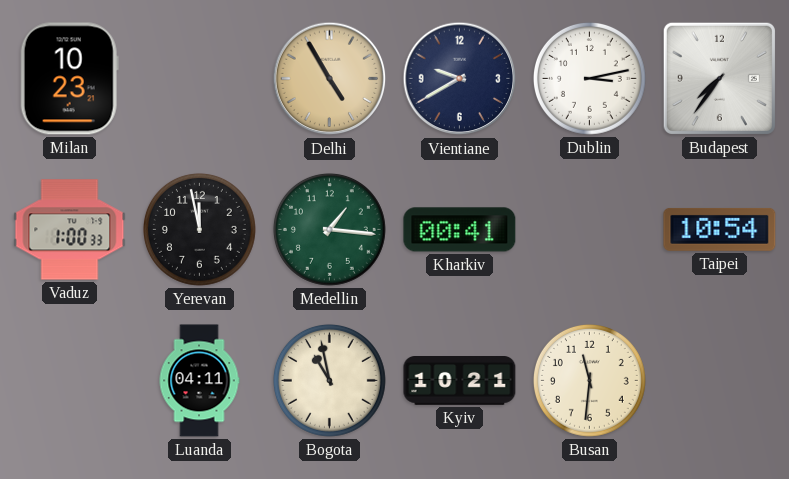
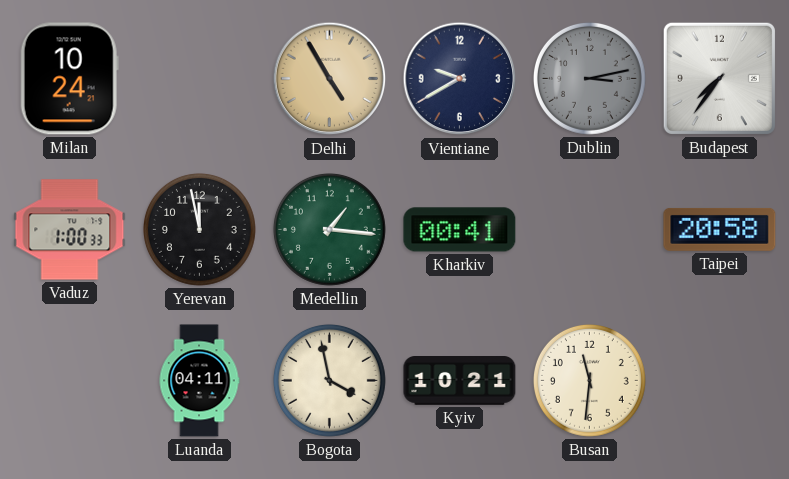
Milan: 10:23 -> 10:24 (69, 79)
Dublin dial: white -> grey (589, 78)
Taipei: 10:54 -> 20:58 (720, 229)
Bogota: 10:58 -> 3:58 (329, 380)
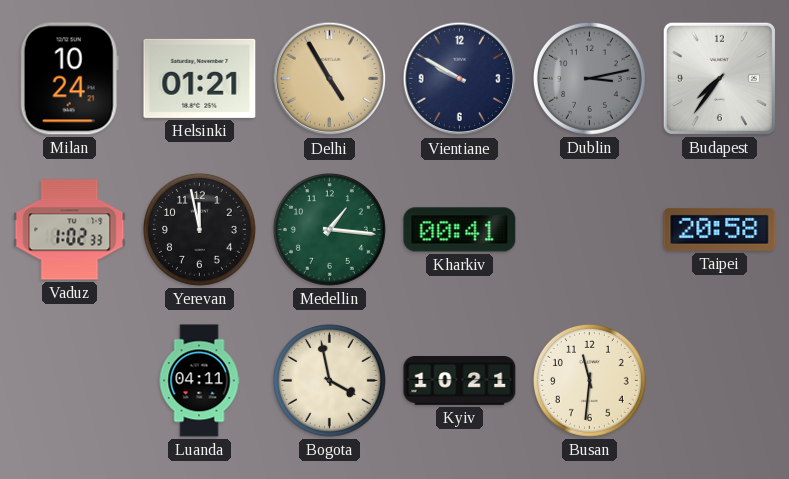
Helsinki: none -> 01:21 (200, 78)
Vientiane: 9:40 -> 9:50 (460, 79)
Vaduz: 1:00 -> 1:02 (70, 230)
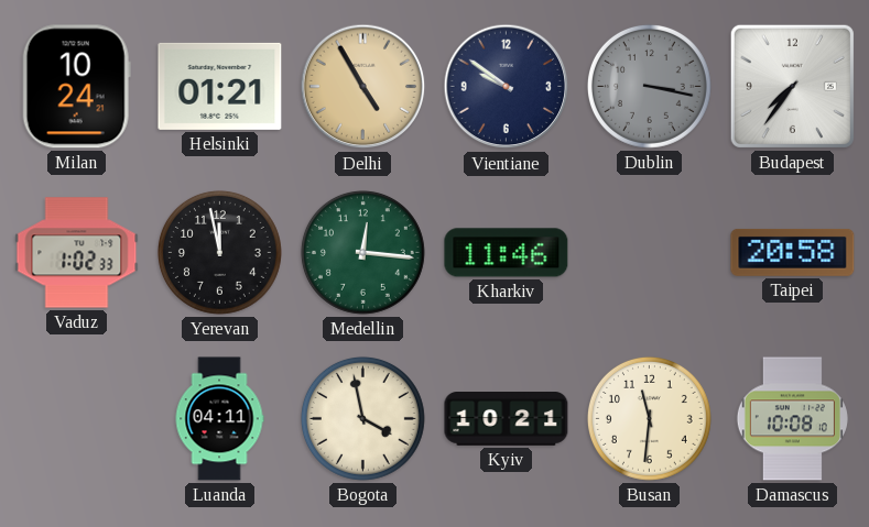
Vientiane: 9:50 -> 9:51 (507, 87)
Dublin: 3:13 -> 3:17 (649, 86)
Medellin: 1:16 -> 12:16 (362, 252)
Kharkiv: 00:41 -> 11:46 (507, 253)
Damascus: none -> 10:08 (792, 419)
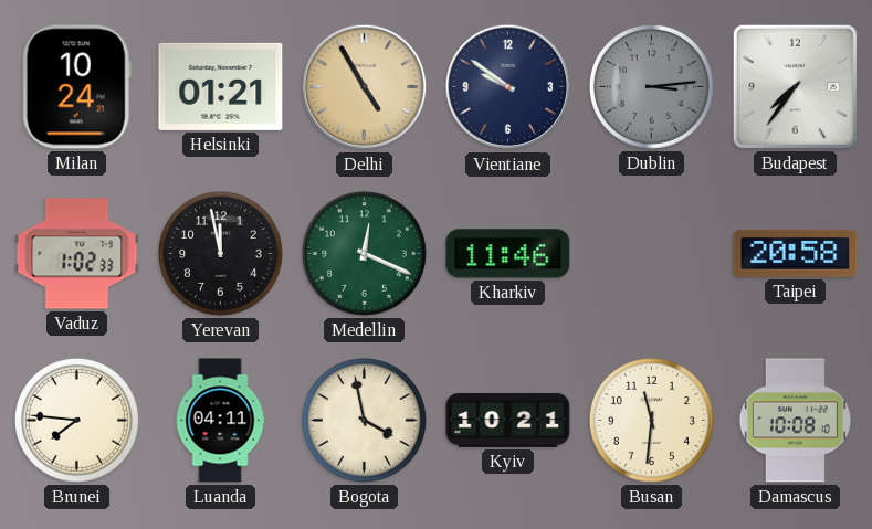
Dublin: 3:17 -> 3:14 (651, 86)
Medellin: 12:16 -> 12:19 (364, 253)
Brunei: none -> 7:46 (76, 420)
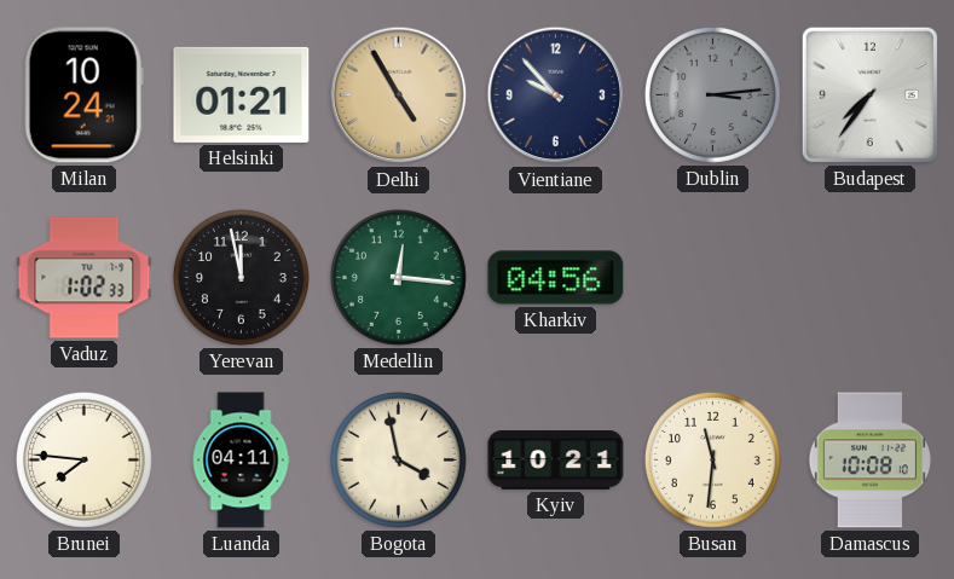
Vientiane: 9:51 -> 9:53 (556, 95)
Medellin: 12:19 -> 12:16 (398, 277)
Kharkiv: 11:46 -> 04:56 (556, 278)
Taipei: 20:58 -> none (796, 253)
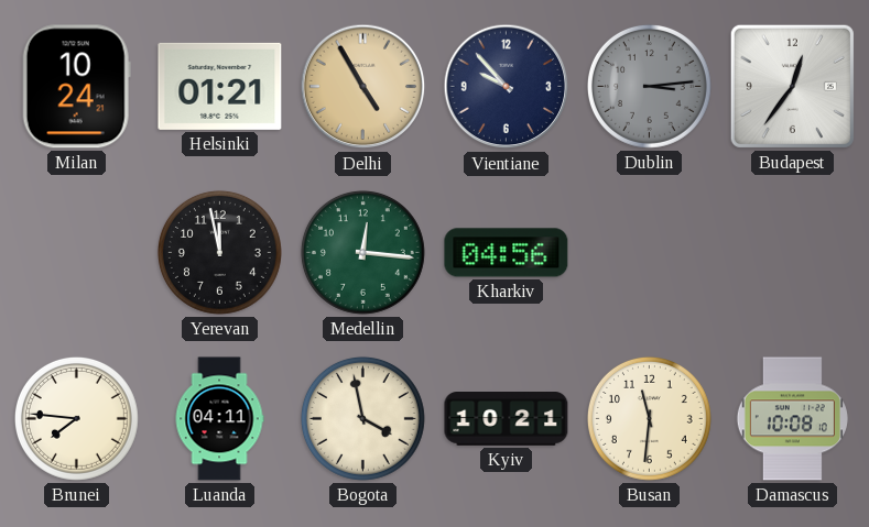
Budapest: 7:36 -> 12:36 (792, 86)
Vaduz: 1:02 -> none (85, 278)
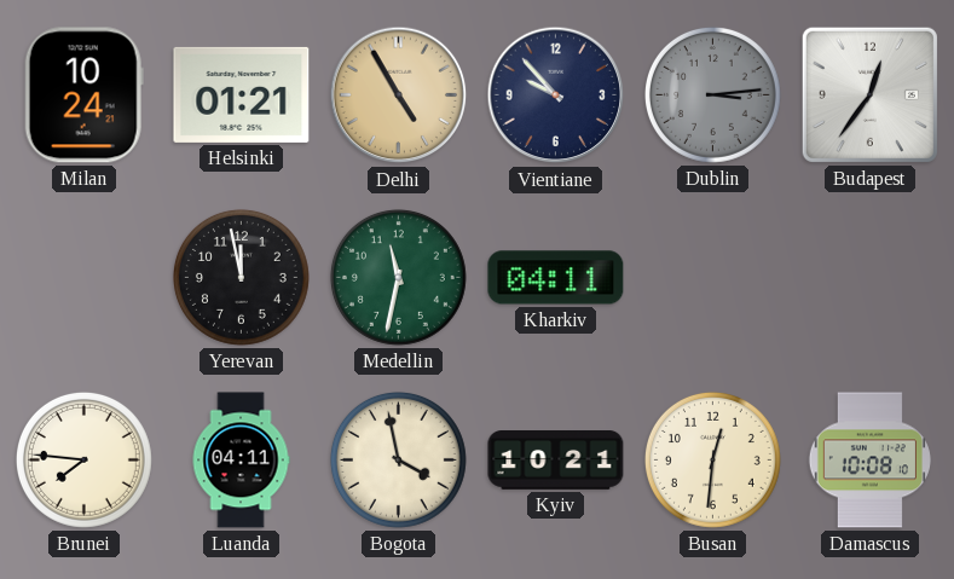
Medellin: 12:16 -> 11:32 (398, 277)
Kharkiv: 04:56 -> 04:11 (556, 278)
Busan: 11:31 -> 12:31 (712, 459)
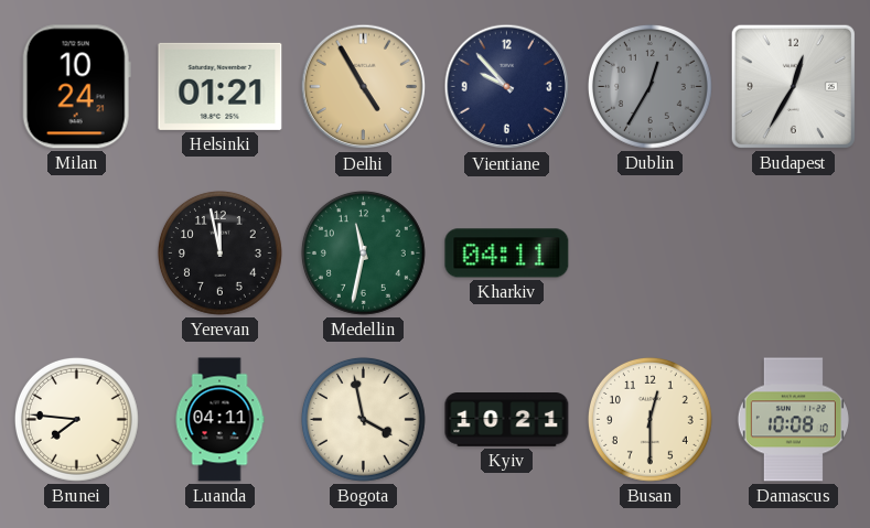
Dublin: 3:14 -> 12:35 (649, 86)
Budapest: 12:36 -> 12:35 (793, 86)
Busan: 12:31 -> 12:30 (649, 419)
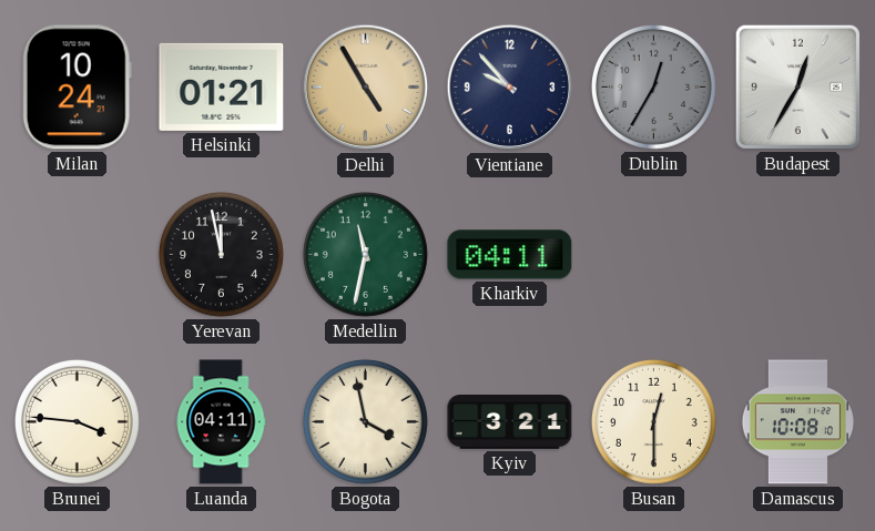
Brunei: 7:46 -> 3:46 (77, 421)
Kyiv: 10:21 -> 3:21 (510, 422)
